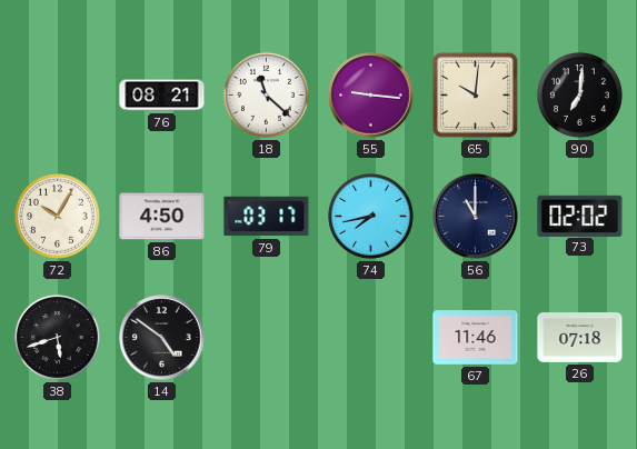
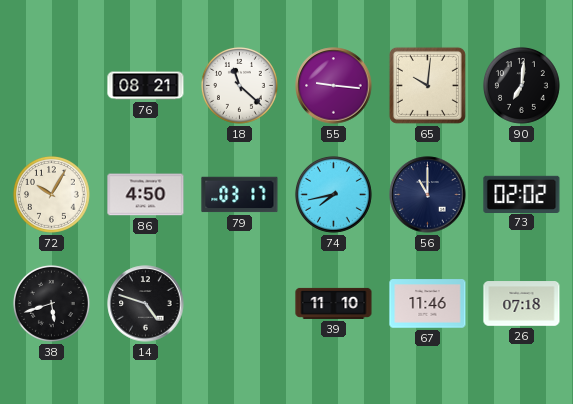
14: 4:51 -> 4:48 (146, 304)
39: none -> 11:10 (334, 303)
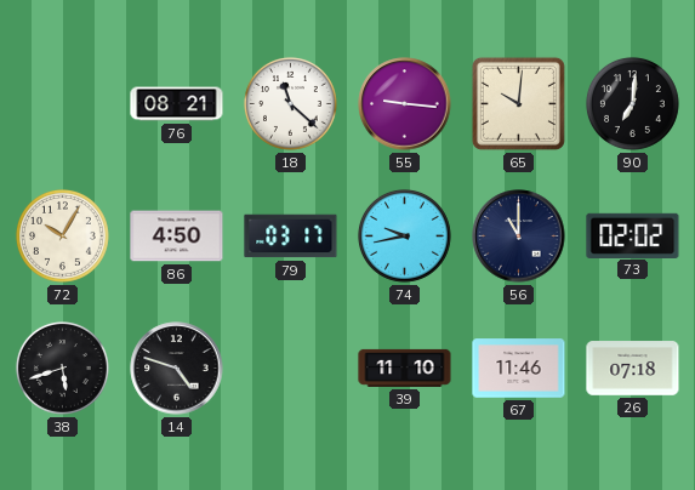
74: 7:43 -> 9:43 (405, 237)
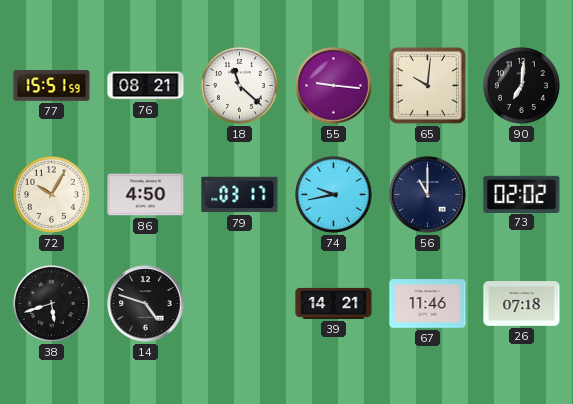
77: none -> 15:51 (52, 86)
39: 11:10 -> 14:21 (334, 303)
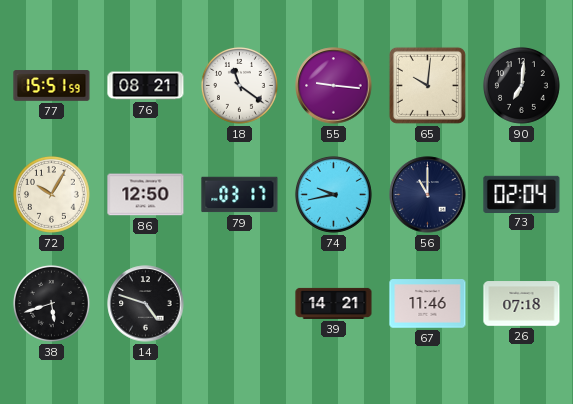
18: 11:22 -> 11:21 (240, 86)
86: 4:50 -> 12:50 (146, 195)
73: 02:02 -> 02:04 (522, 194)
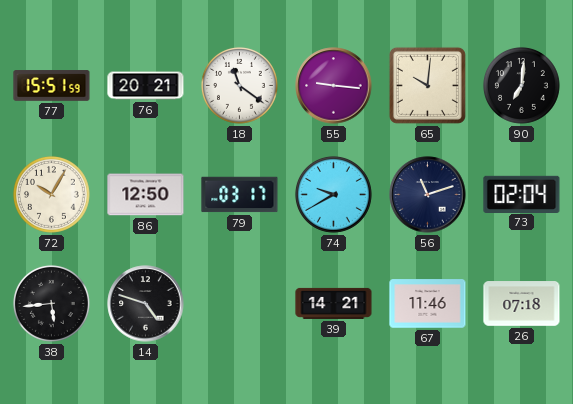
76: 08:21 -> 20:21 (146, 86)
74: 9:43 -> 9:40 (334, 195)
56: 11:00 -> 11:12 (428, 195)
38: 5:42 -> 5:44 (52, 304)
